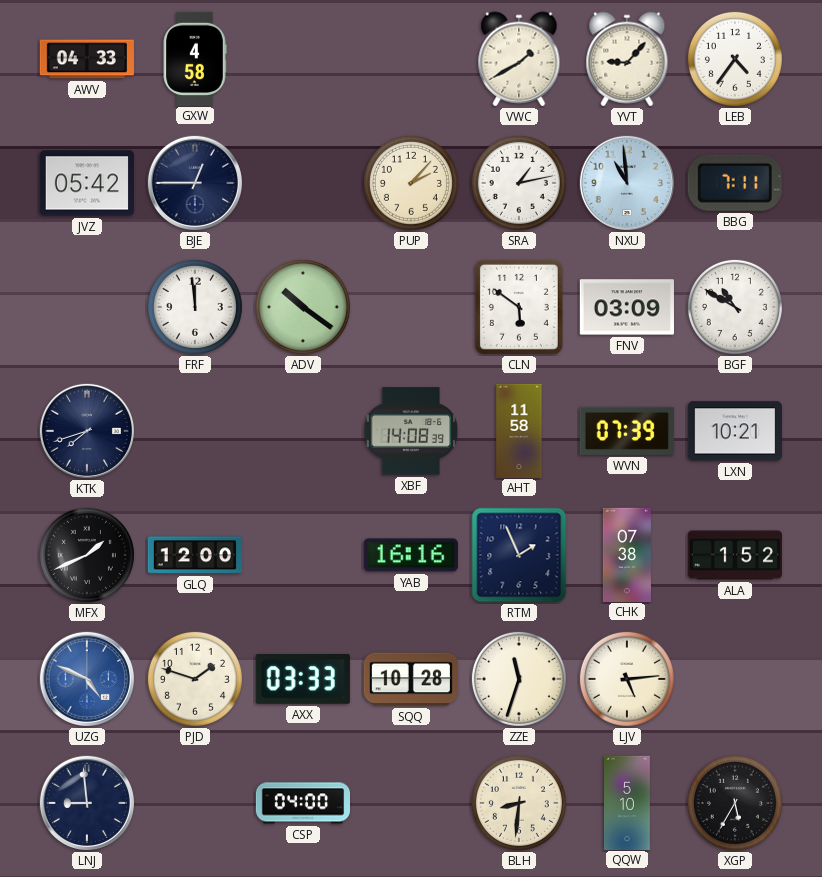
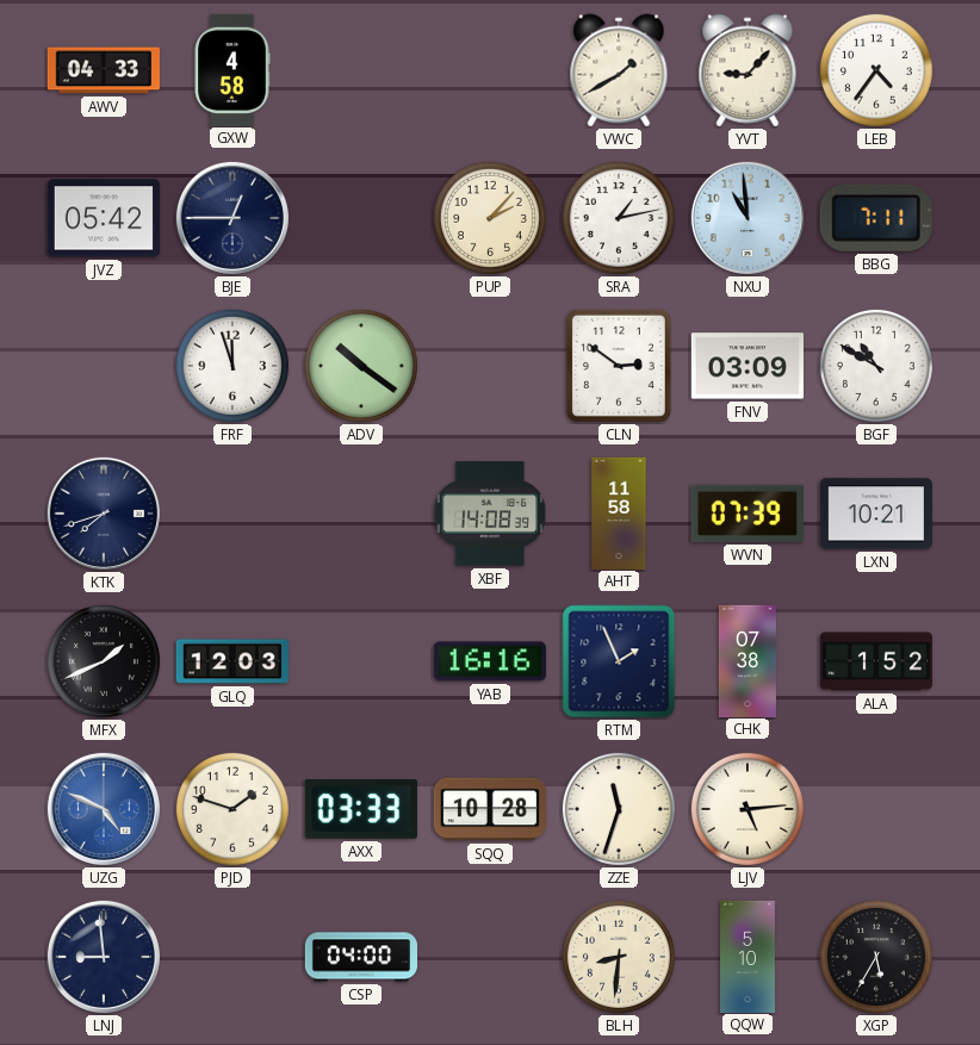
FRF: 11:59 -> 11:57 (232, 366)
CLN: 5:51 -> 2:51 (619, 366)
GLQ: 12:00 -> 12:03 (231, 661)
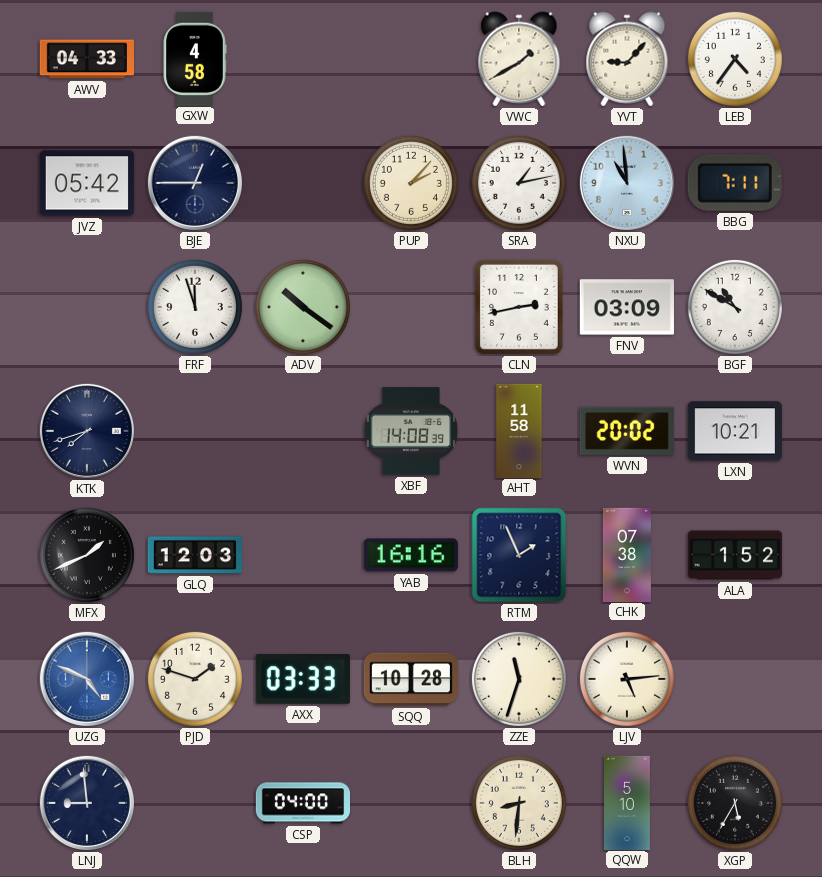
CLN: 2:51 -> 2:43 (519, 307)
WVN: 07:39 -> 20:02 (627, 431)
